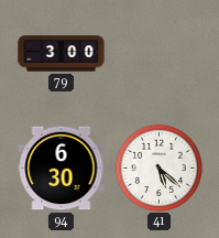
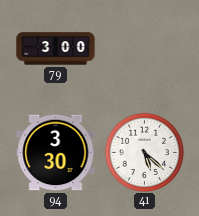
94: 6:30 -> 3:30 (56, 153)
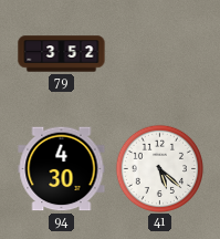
79: 3:00 -> 3:52 (62, 54)
94: 3:30 -> 4:30 (62, 169)
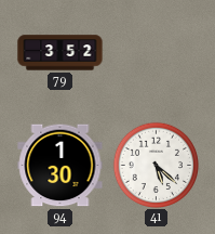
94: 4:30 -> 1:30 (61, 166)
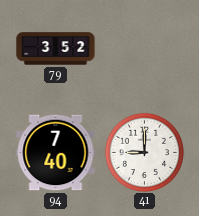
94: 1:30 -> 7:40 (56, 153)
41: 5:22 -> 9:00 (144, 152)
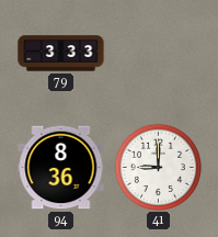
79: 3:52 -> 3:33 (61, 54)
94: 7:40 -> 8:36 (61, 168)
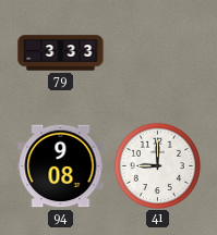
94: 8:36 -> 9:08 (61, 166)
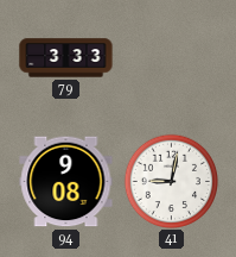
41: 9:00 -> 9:02 (171, 181)
